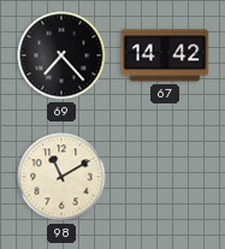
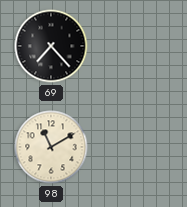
67: 14:42 -> none (165, 55)
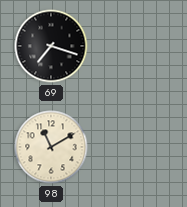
69: 7:23 -> 7:18 (51, 46)
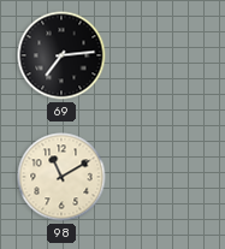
69: 7:18 -> 7:14 (61, 55)
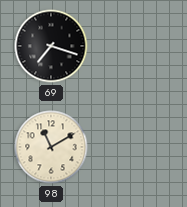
69: 7:14 -> 7:18 (51, 46)
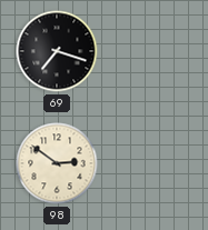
98: 11:10 -> 2:51 (57, 163)
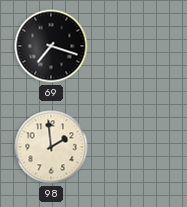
98: 2:51 -> 1:59 (51, 147)
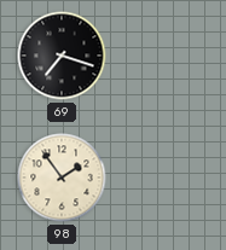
98: 1:59 -> 1:54 (62, 178)
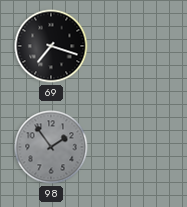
98 dial: cream -> grey (51, 147)
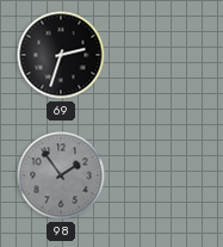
69: 7:18 -> 2:33 (61, 55)
